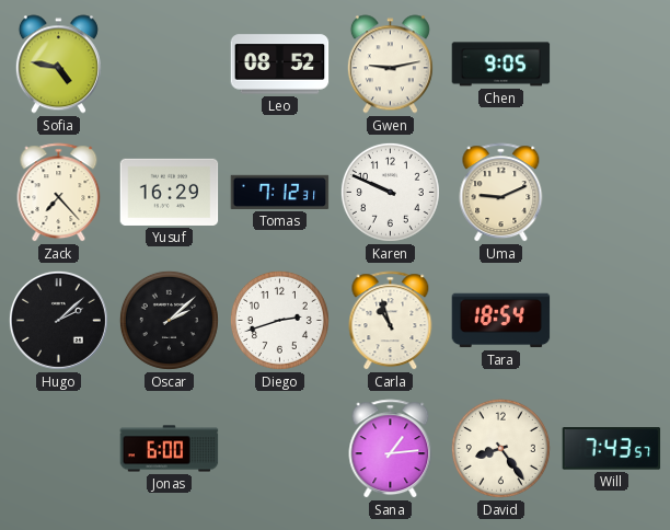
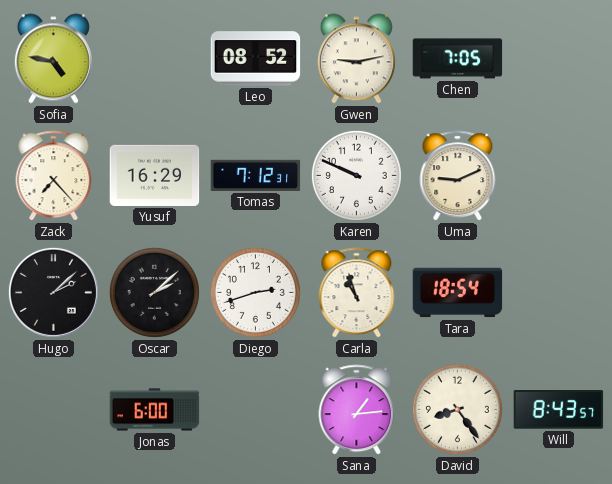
Chen: 9:05 -> 7:05 (458, 59)
Will: 7:43 -> 8:43 (559, 410)
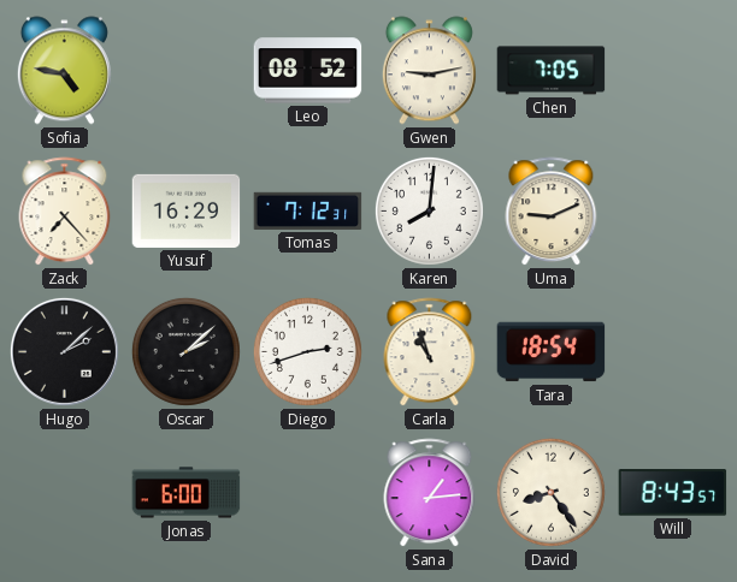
Karen: 9:49 -> 8:01 (429, 210)
